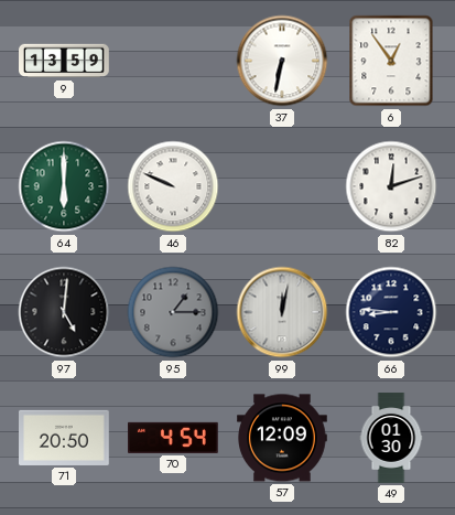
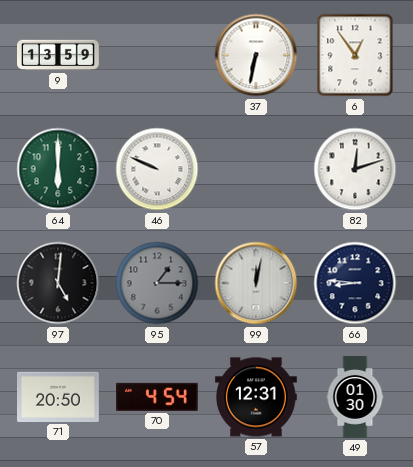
57: 12:09 -> 12:31 (257, 397)
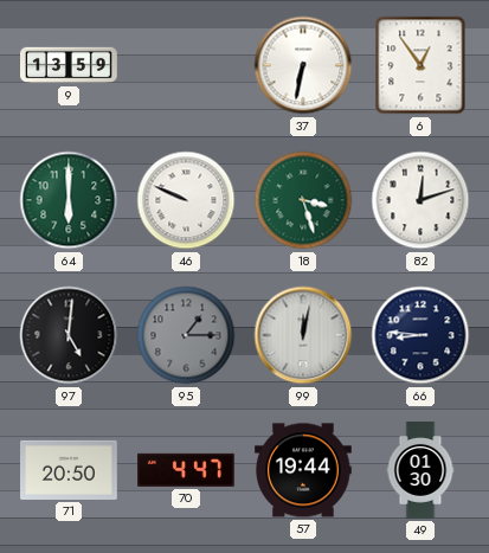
18: none -> 3:27 (303, 200)
70: 4:54 -> 4:47 (187, 470)
57: 12:31 -> 19:44 (304, 470)
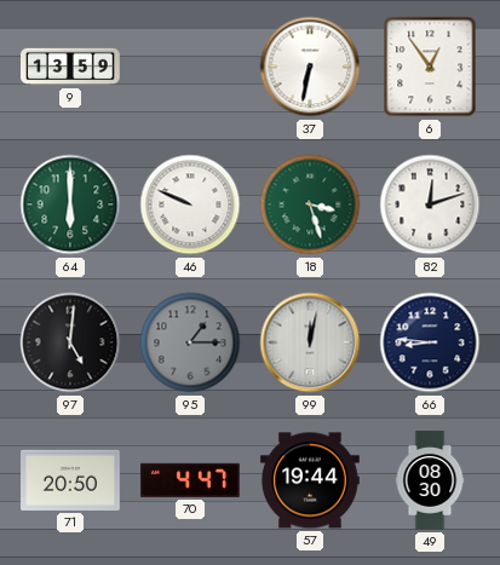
49: 01:30 -> 08:30 (430, 480)
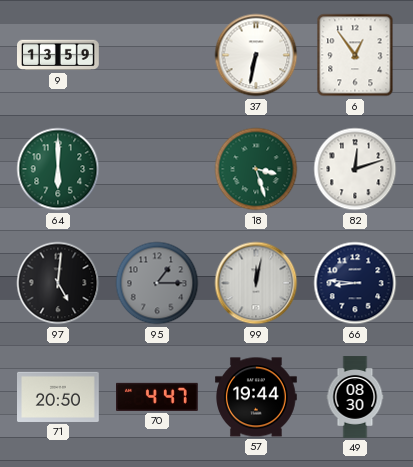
46: 9:49 -> none (190, 204)
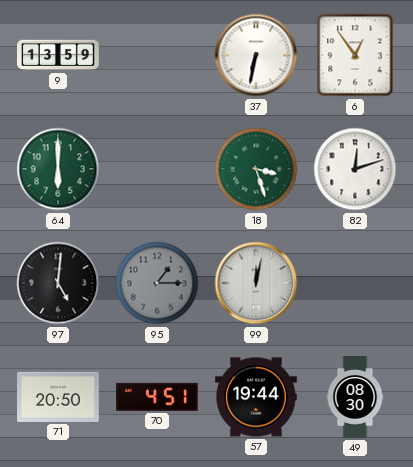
66: 8:46 -> none (355, 283)
70: 4:47 -> 4:51 (158, 397)
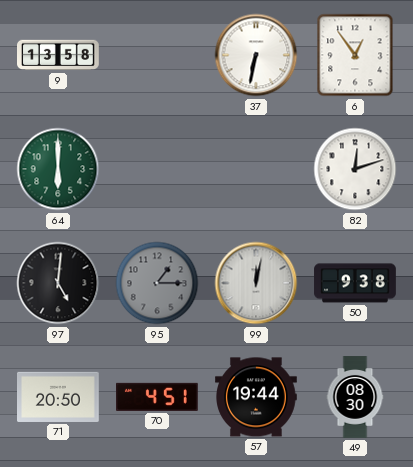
9: 13:59 -> 13:58 (59, 55)
18: 3:27 -> none (256, 169)
50: none -> 9:38 (355, 283)
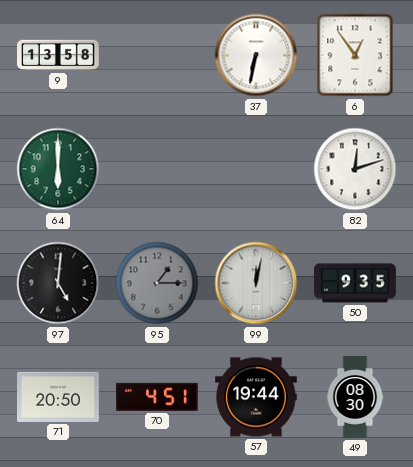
50: 9:38 -> 9:35 (355, 283)
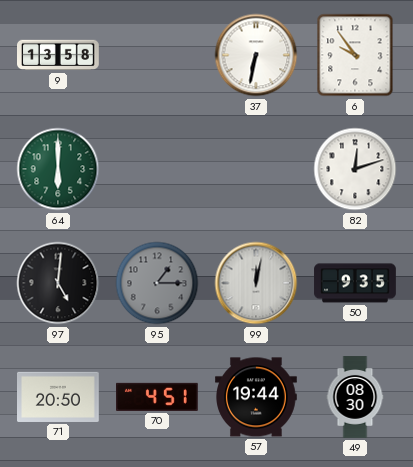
6: 12:54 -> 9:54 (355, 55)
